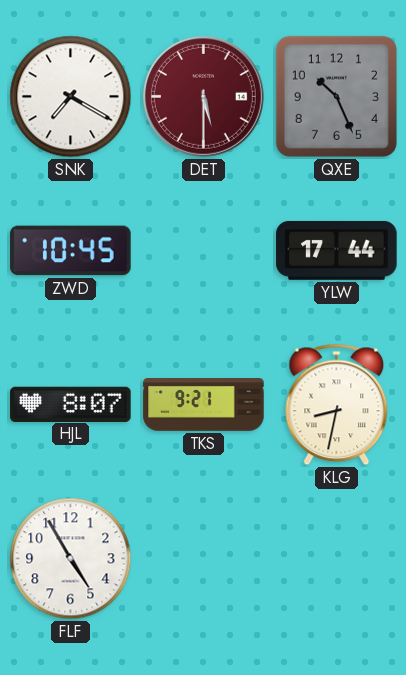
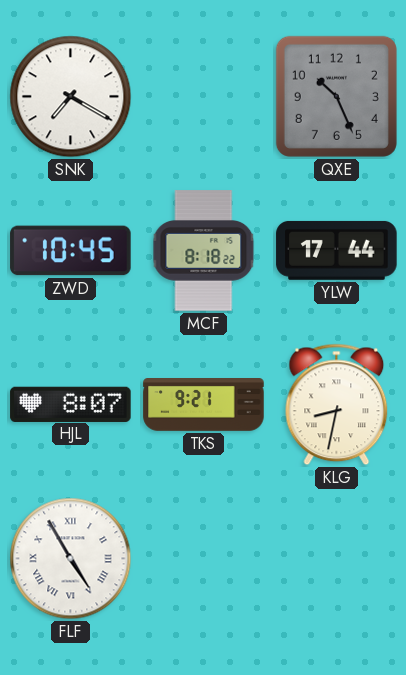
DET: 5:30 -> none (203, 96)
MCF: none -> 8:18 (204, 251)
FLF numerals: Arabic -> Roman (71, 559)
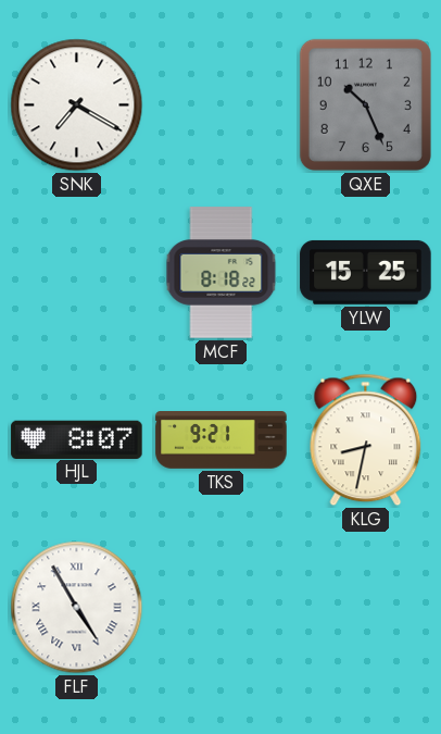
ZWD: 10:45 -> none (71, 251)
YLW: 17:44 -> 15:25 (366, 272)
